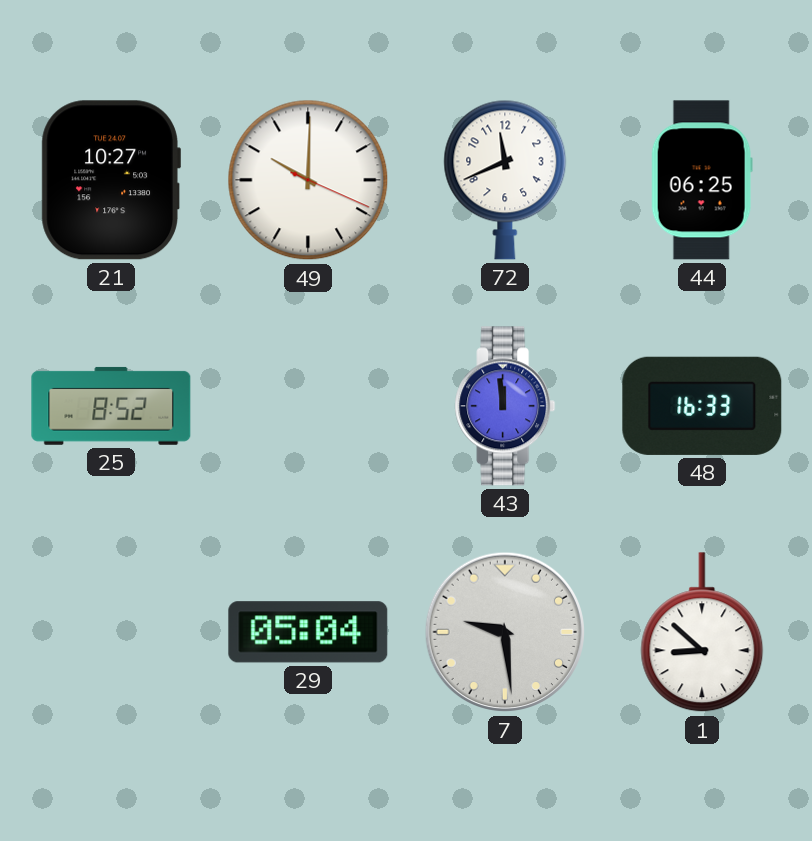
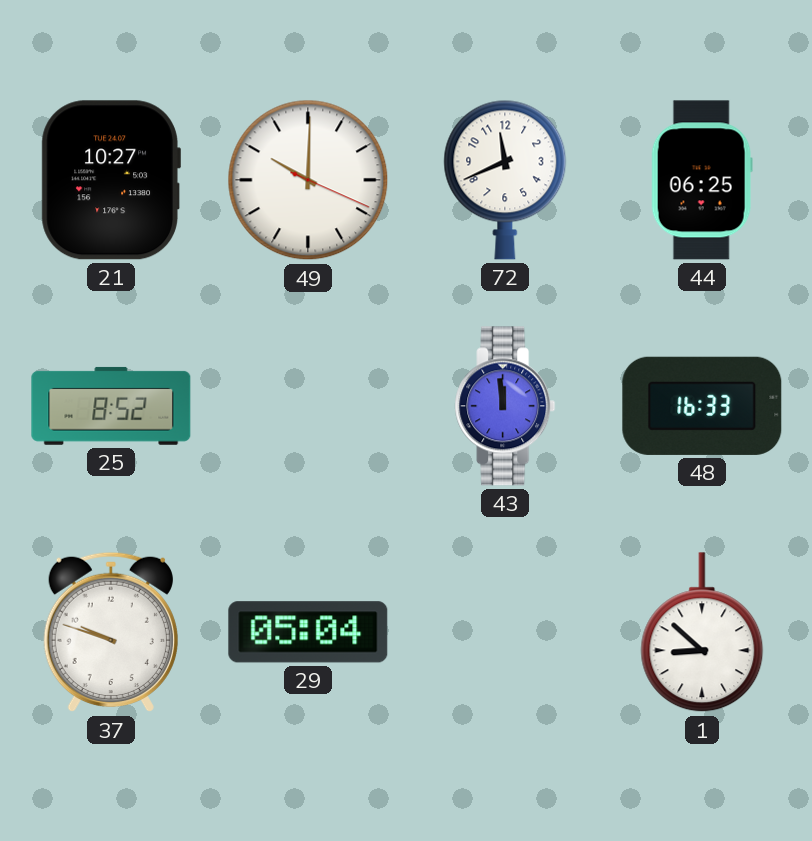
37: none -> 9:48 (111, 632)
7: 9:29 -> none (505, 632)
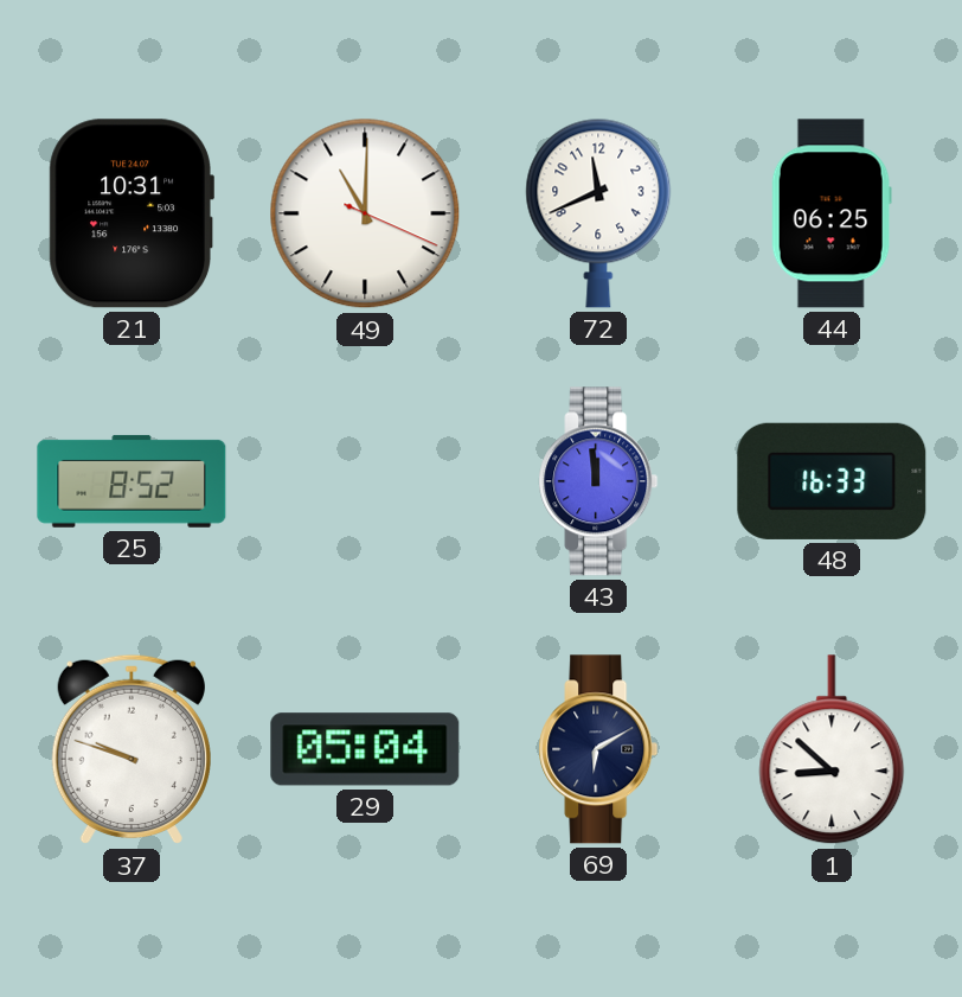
21: 10:27 -> 10:31 (132, 213)
49: 10:00 -> 11:00 (365, 213)
69: none -> 6:10 (598, 749)
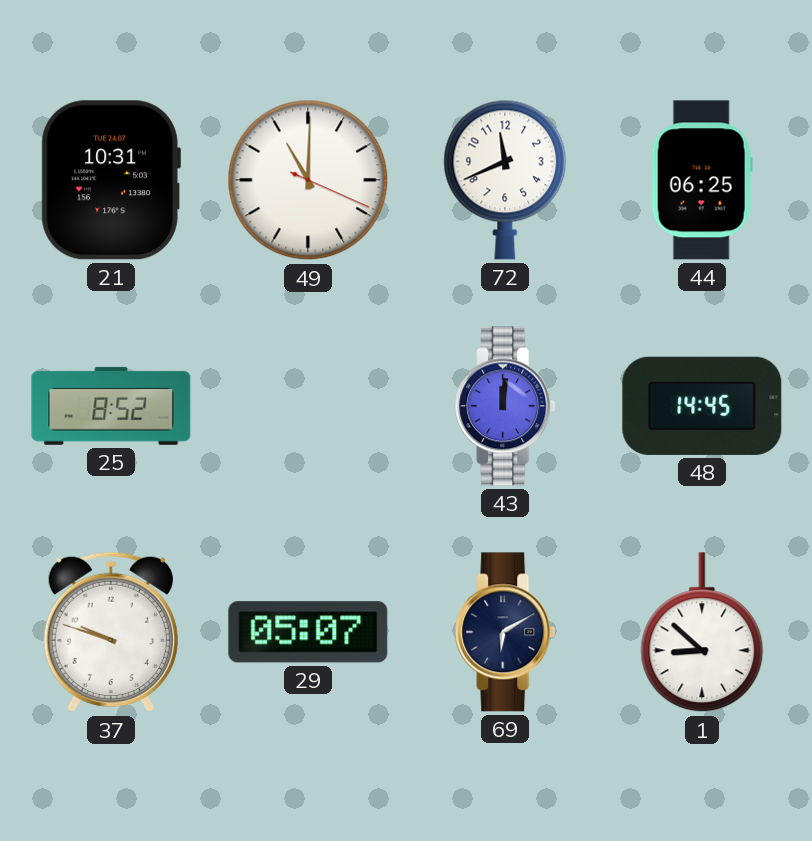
43: 11:59 -> 12:01 (505, 406)
48: 16:33 -> 14:45 (702, 406)
29: 05:04 -> 05:07 (308, 632)
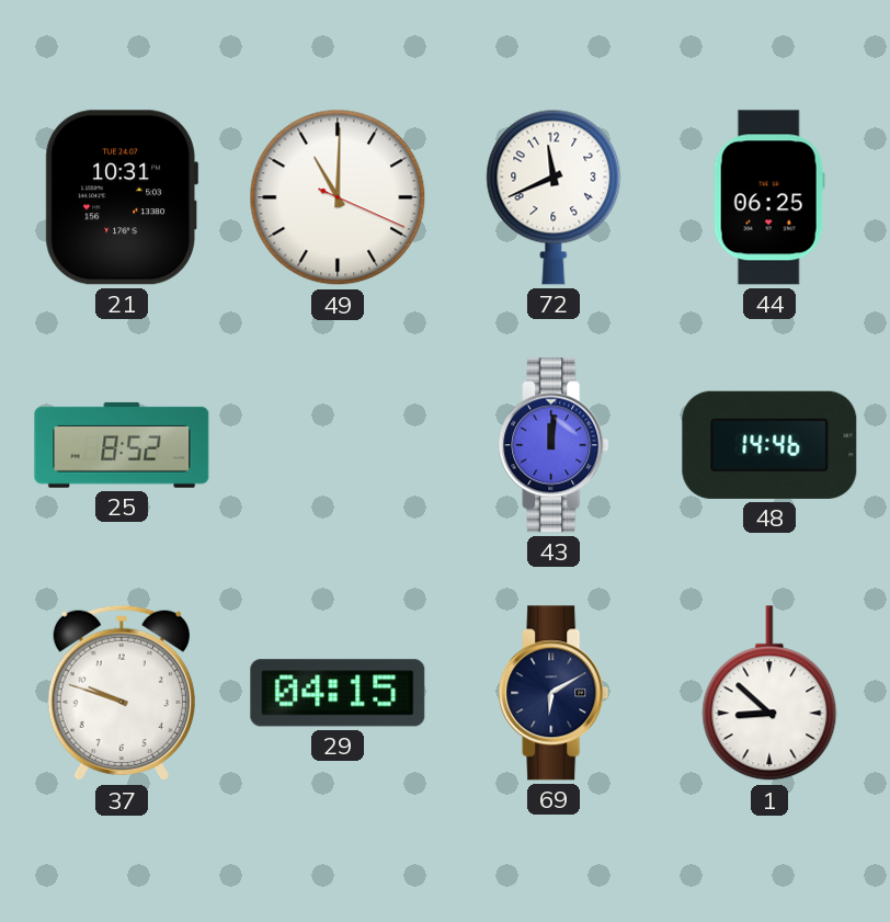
48: 14:45 -> 14:46 (769, 445)
29: 05:07 -> 04:15 (338, 693)
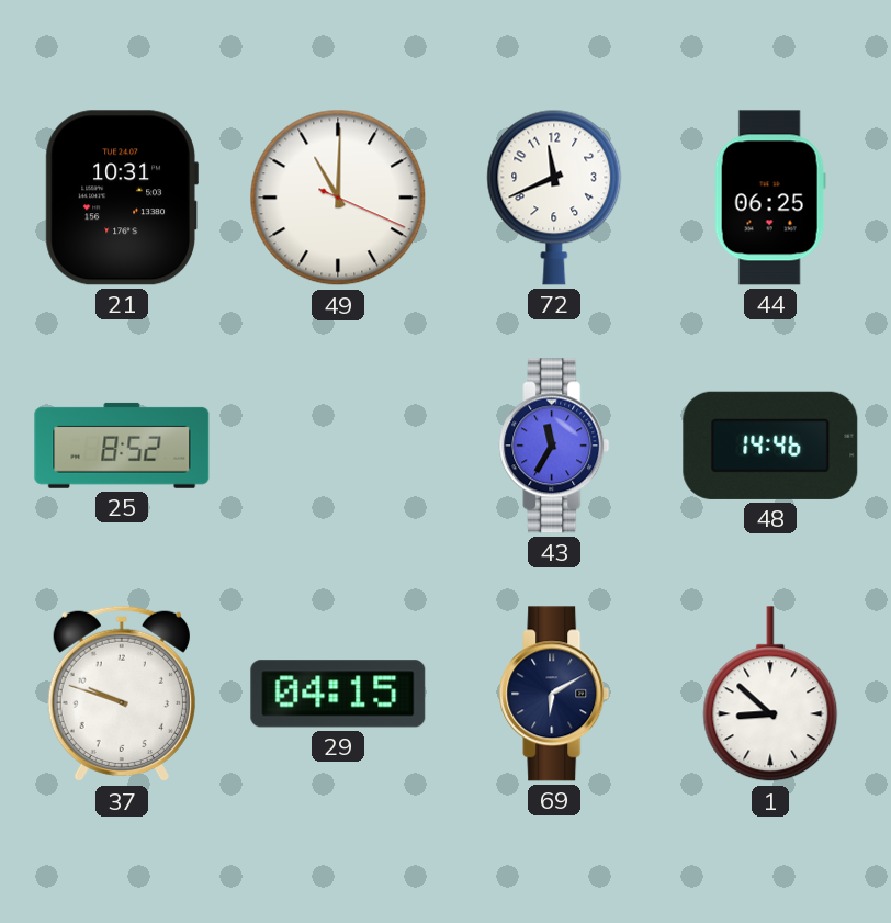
43: 12:01 -> 11:35 (554, 446)
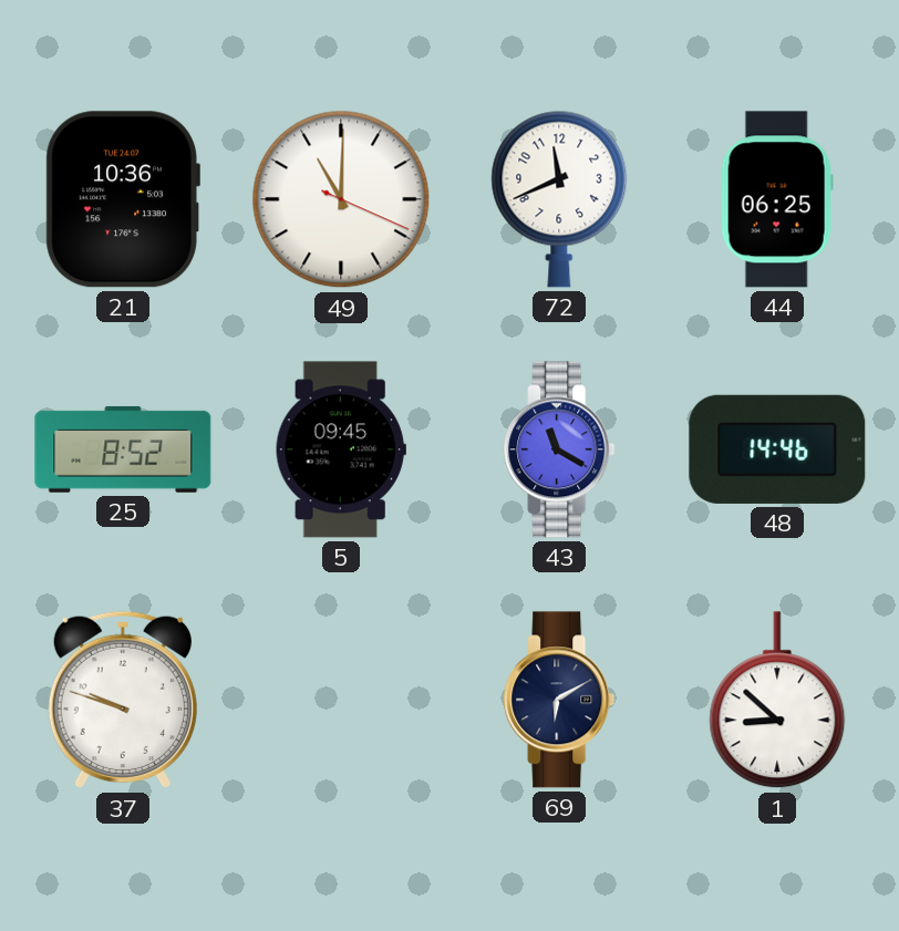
21: 10:31 -> 10:36 (123, 199)
5: none -> 09:45 (341, 449)
43: 11:35 -> 11:20 (559, 449)
29: 04:15 -> none (338, 694)
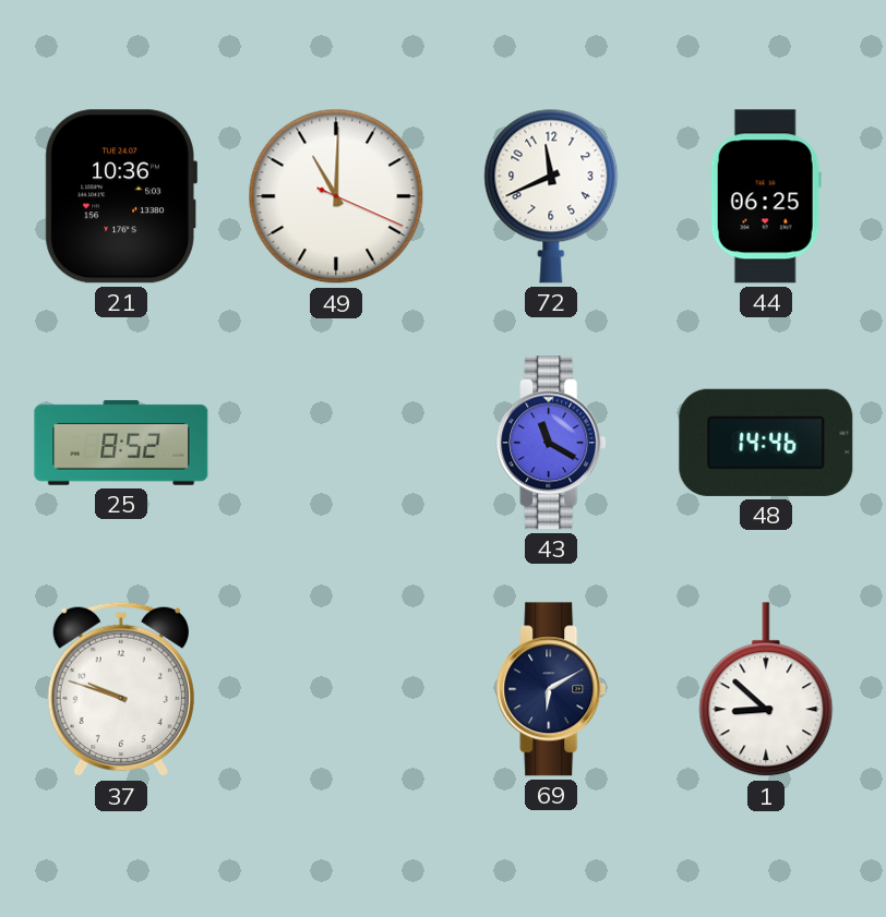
5: 09:45 -> none (341, 449)
